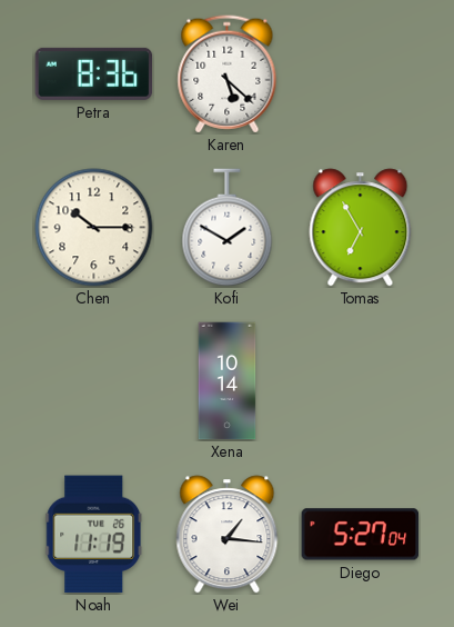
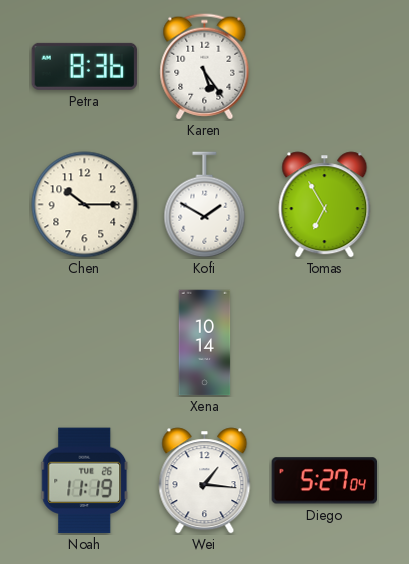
Karen: 5:22 -> 5:24 (205, 67)
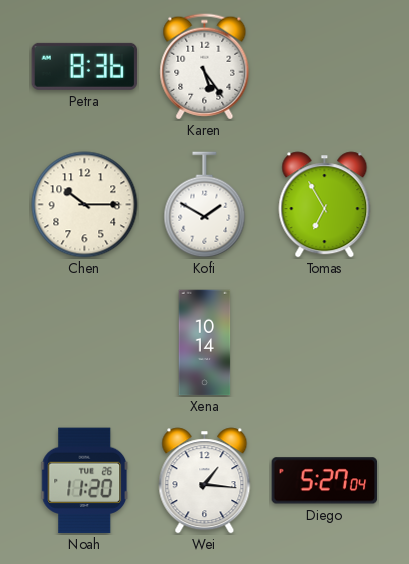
Noah: 11:19 -> 11:20 (85, 481)
